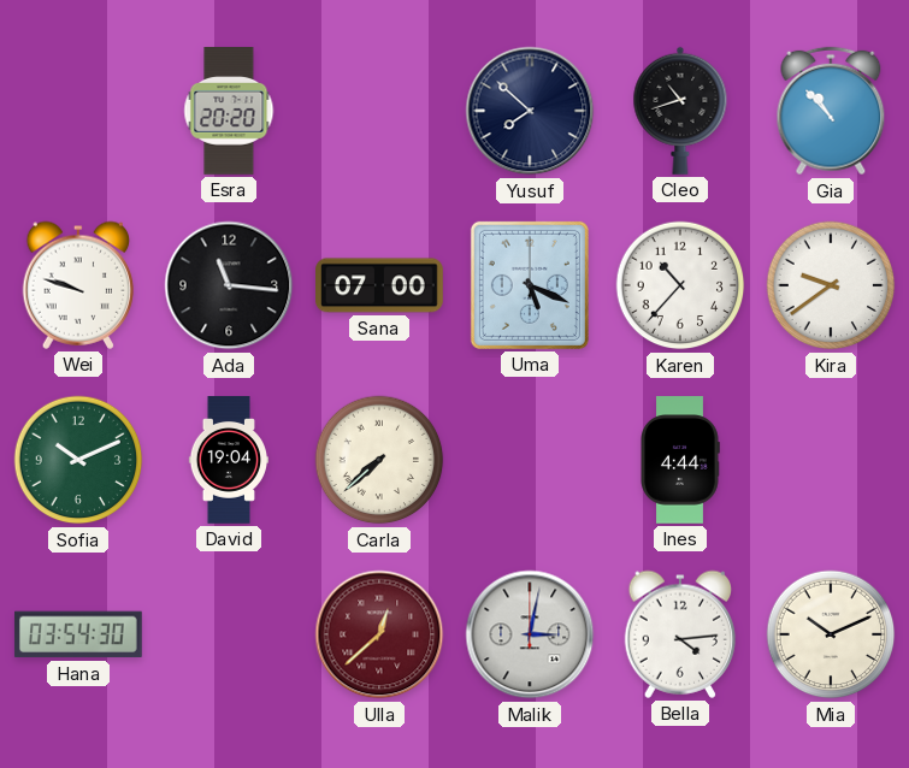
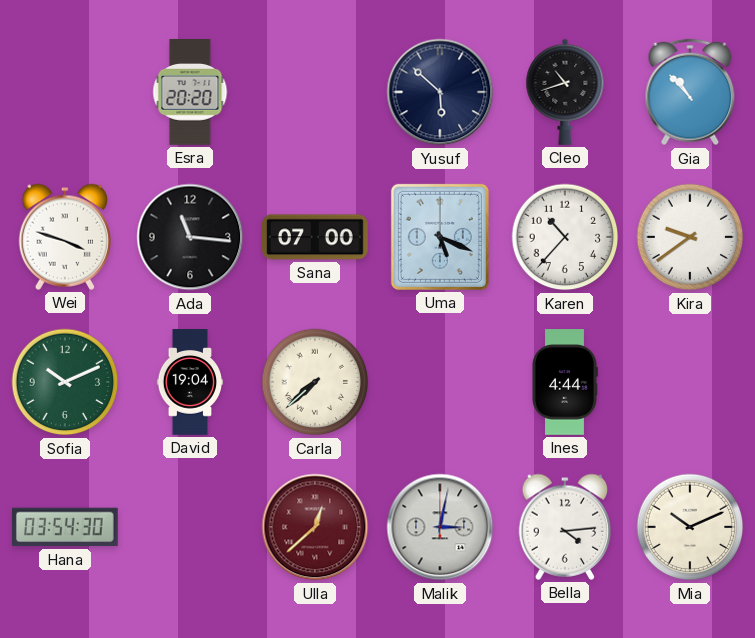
Yusuf: 7:52 -> 5:52 (440, 92)
Wei: 9:48 -> 3:48 (65, 237)
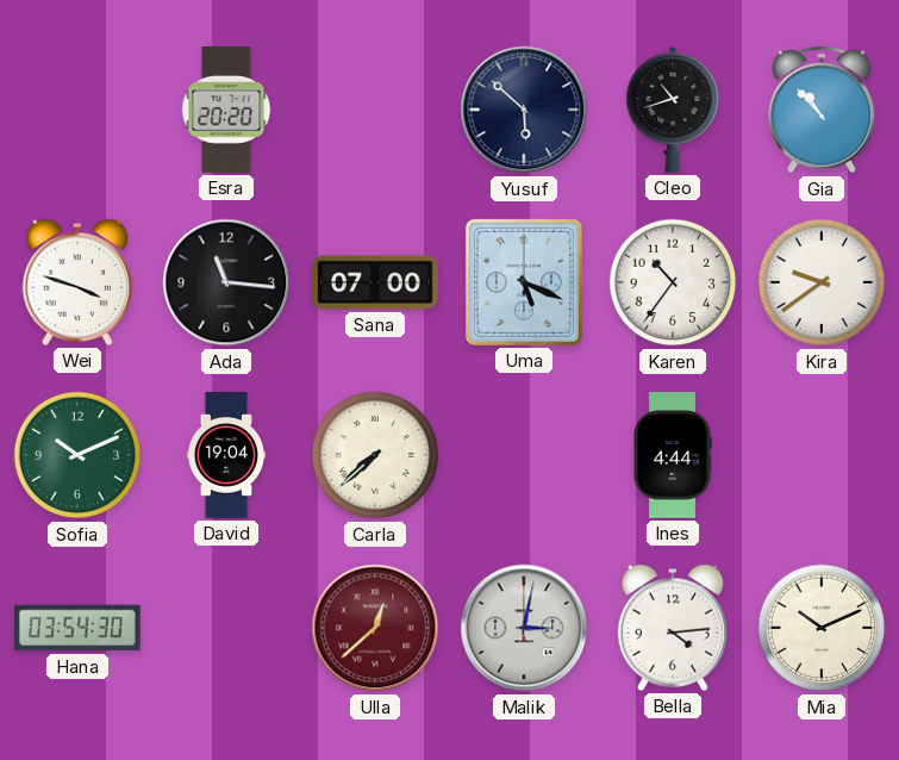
Karen: 10:37 -> 10:36 (673, 282)
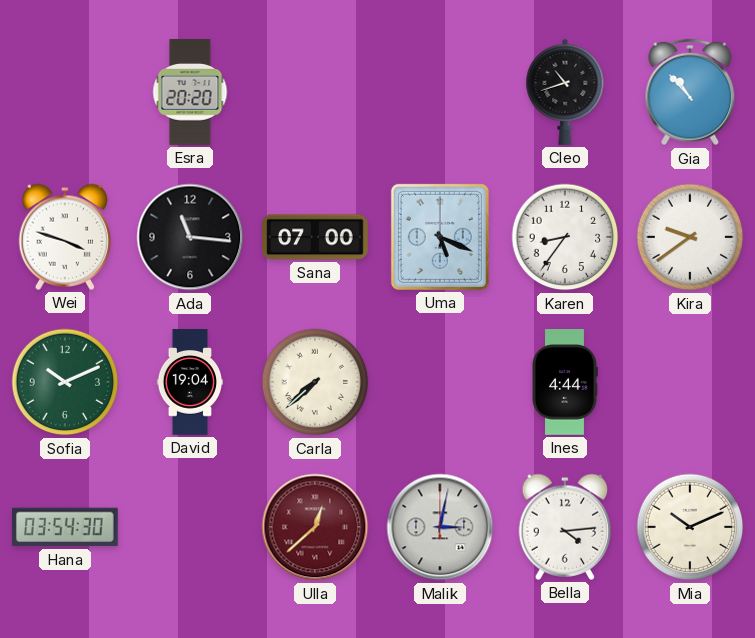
Yusuf: 5:52 -> none (524, 110)
Karen: 10:36 -> 8:36 (565, 237)
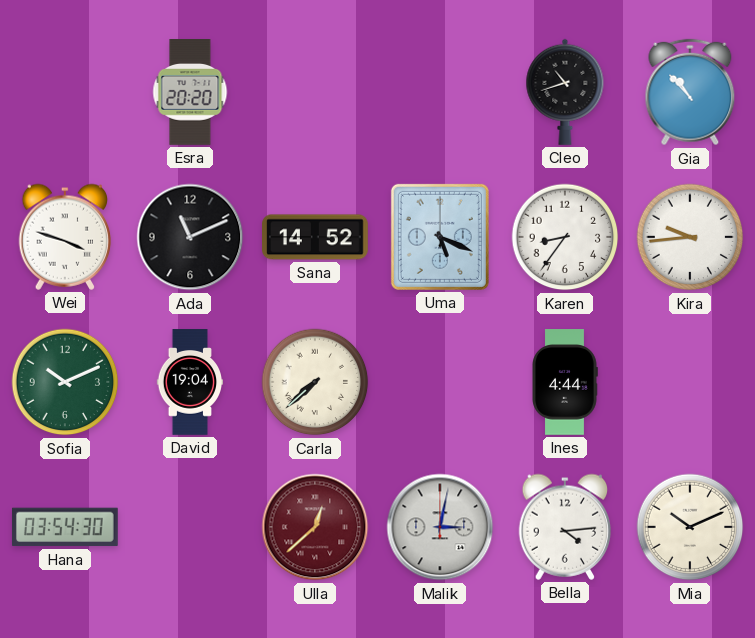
Ada: 11:16 -> 11:11 (190, 237)
Sana: 07:00 -> 14:52 (316, 237)
Kira: 9:39 -> 9:44 (690, 237)
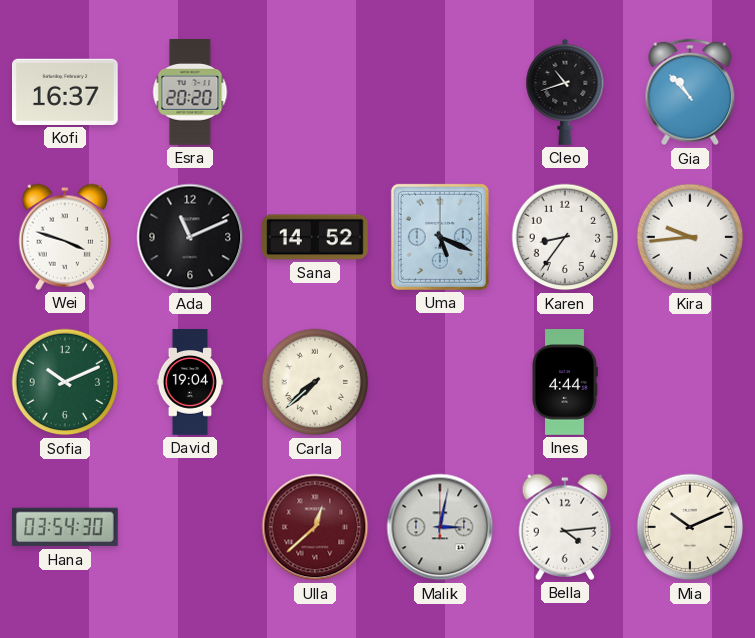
Kofi: none -> 16:37 (66, 92)
